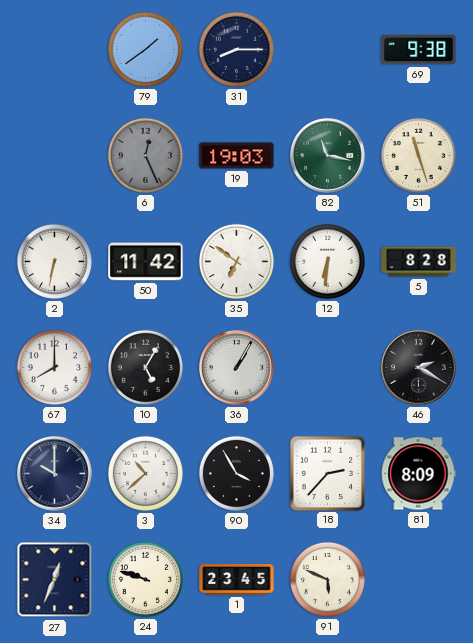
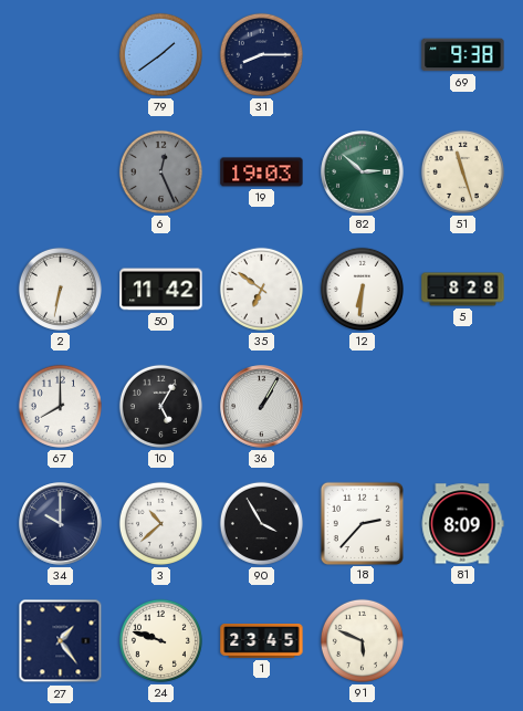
82: 11:17 -> 2:52 (363, 172)
46: 2:20 -> none (419, 368)
27: 12:34 -> 1:24 (61, 641)
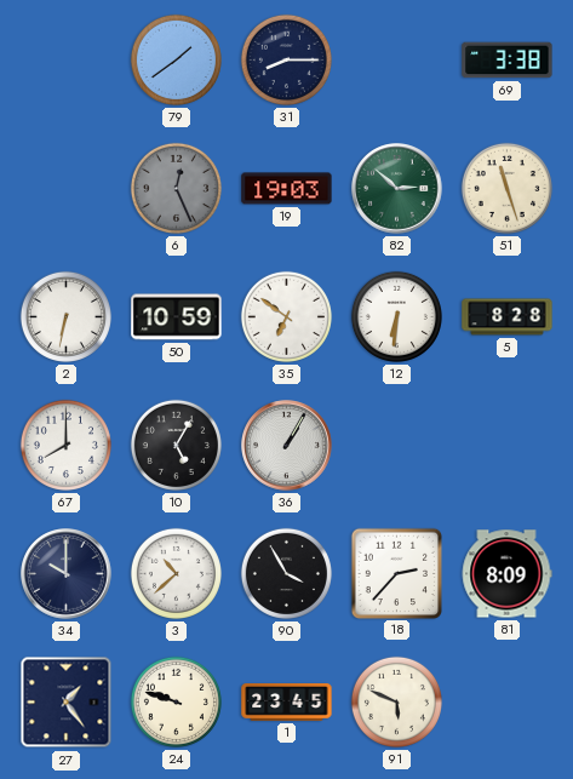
69: 9:38 -> 3:38 (508, 61)
50: 11:42 -> 10:59 (177, 317)
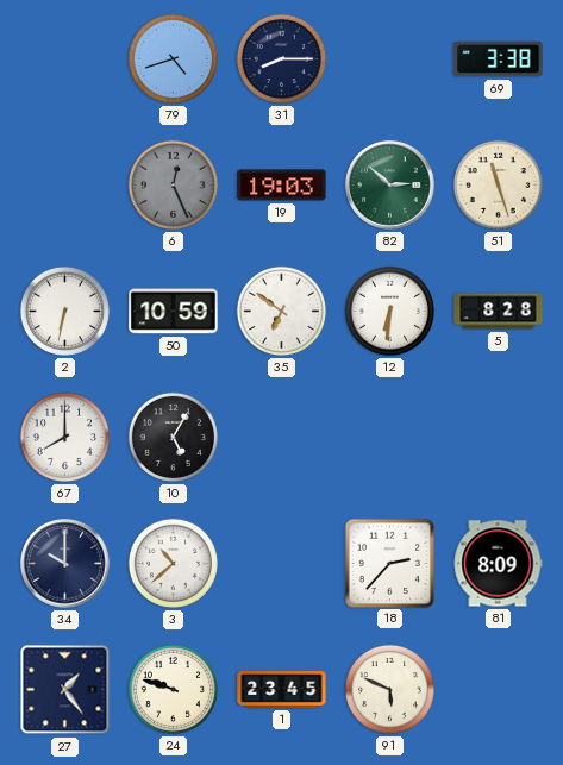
79: 1:39 -> 4:42 (173, 58)
36: 1:05 -> none (287, 446)
90: 3:55 -> none (286, 573)
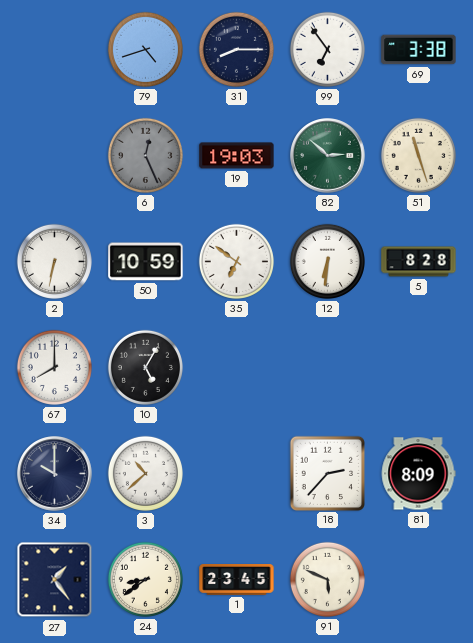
99: none -> 6:54 (327, 49)
24: 9:48 -> 8:39 (145, 579)
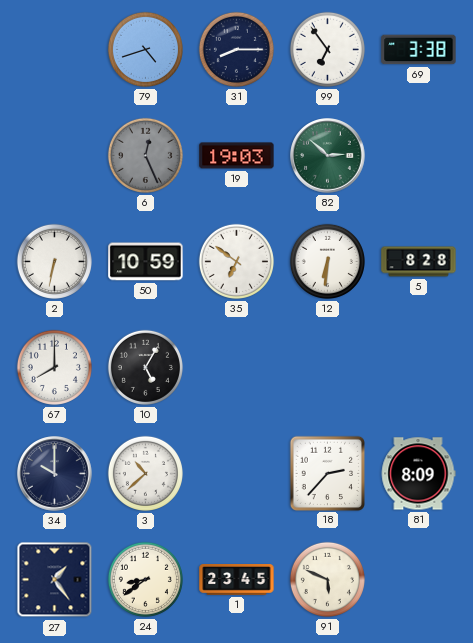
51: 11:27 -> none (418, 155)
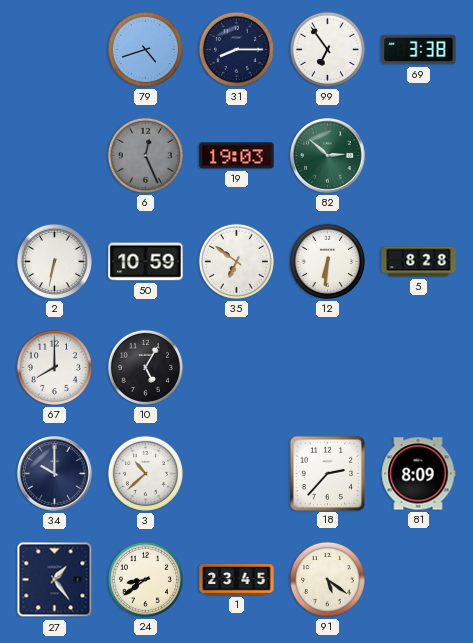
91: 5:49 -> 5:21 (327, 579)
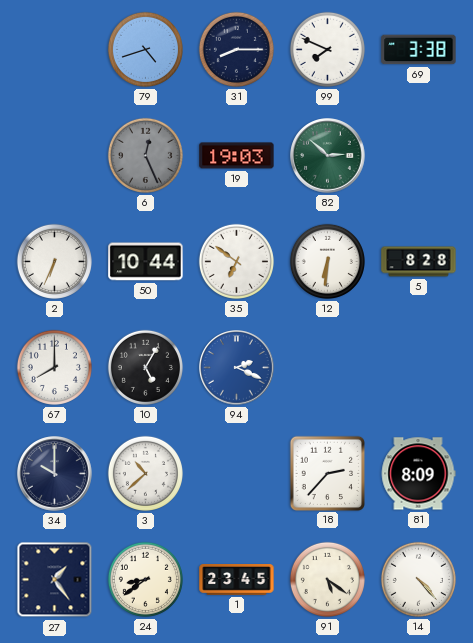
99: 6:54 -> 7:49 (327, 49)
2: 6:32 -> 6:34 (54, 261)
50: 10:59 -> 10:44 (146, 262)
94: none -> 2:19 (237, 368)
14: none -> 4:23 (418, 579)
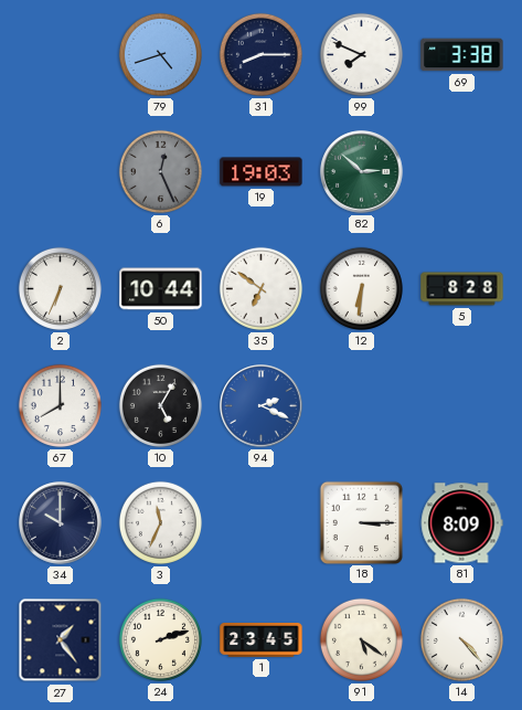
3: 10:38 -> 11:34 (160, 522)
18: 2:37 -> 3:15 (361, 522)
24: 8:39 -> 2:12 (160, 639)
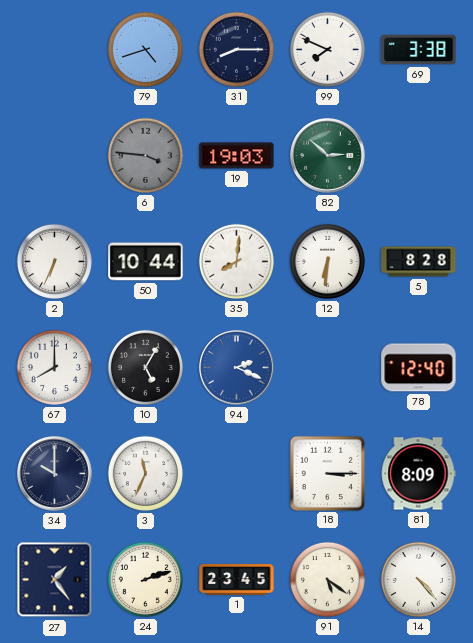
6: 12:26 -> 3:46 (145, 155)
35: 6:51 -> 8:01 (236, 261)
78: none -> 12:40 (419, 368)
